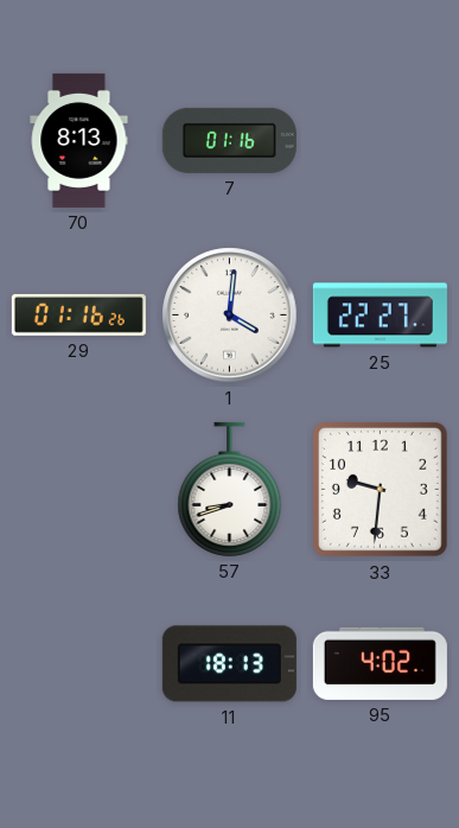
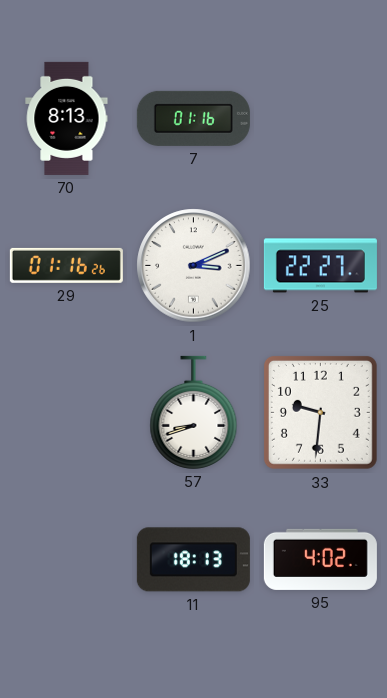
1: 4:01 -> 3:11 (194, 266)
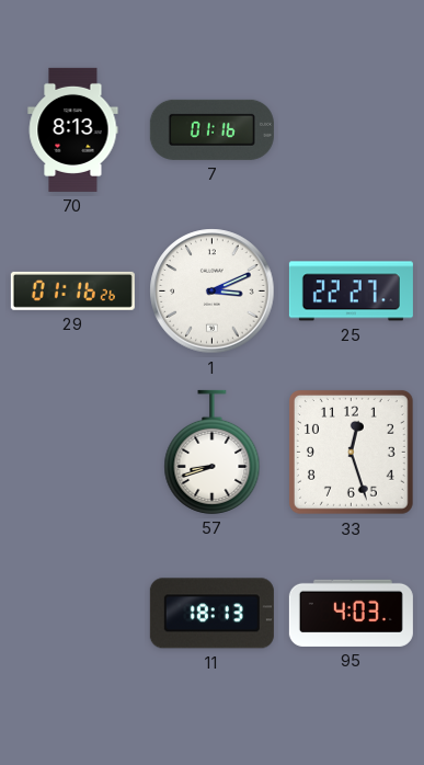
33: 9:31 -> 12:27 (351, 452)
95: 4:02 -> 4:03 (351, 613)
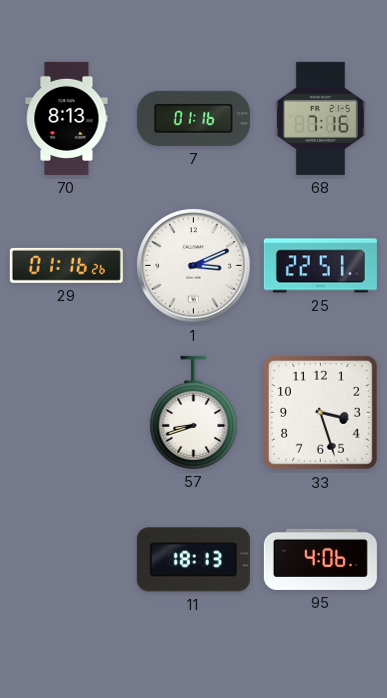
68: none -> 7:16 (320, 118)
25: 22:27 -> 22:51 (320, 266)
33: 12:27 -> 3:27 (320, 412)
95: 4:03 -> 4:06 (320, 559)
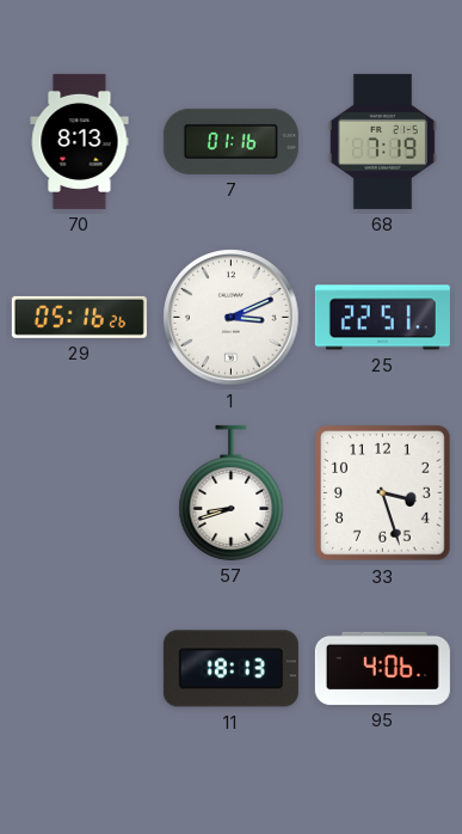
68: 7:16 -> 7:19 (382, 141)
29: 01:16 -> 05:16 (79, 317)
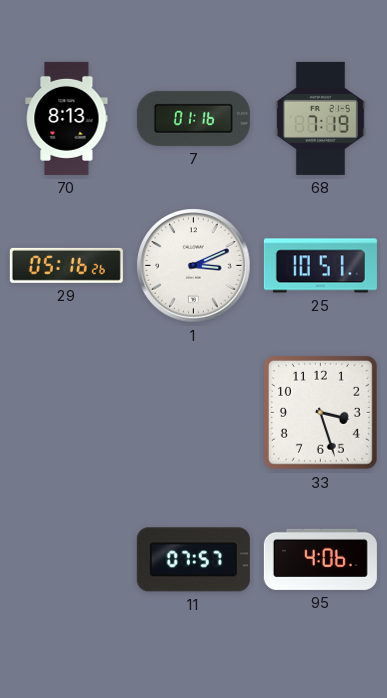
25: 22:51 -> 10:51 (320, 266)
57: 8:42 -> none (232, 492)
11: 18:13 -> 07:57 (193, 560)
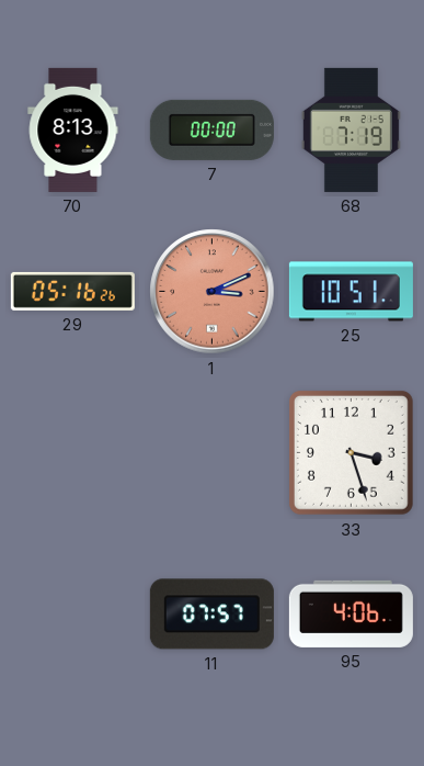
7: 01:16 -> 00:00 (211, 129)
1 dial: white -> salmon (213, 292)
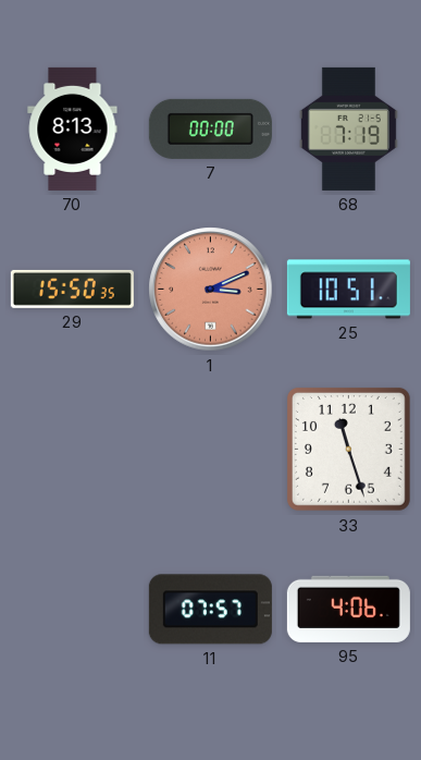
29: 05:16 -> 15:50 (72, 289)
33: 3:27 -> 11:27 (348, 449)
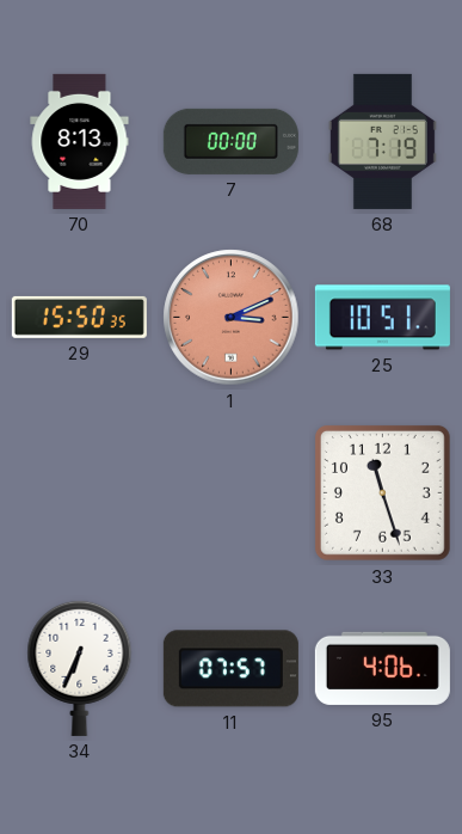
34: none -> 6:34 (80, 668)
